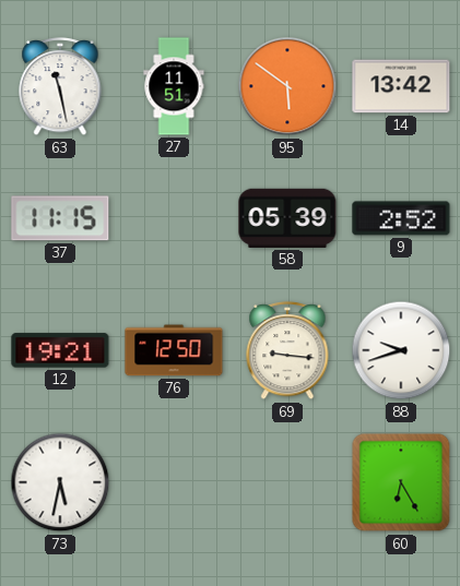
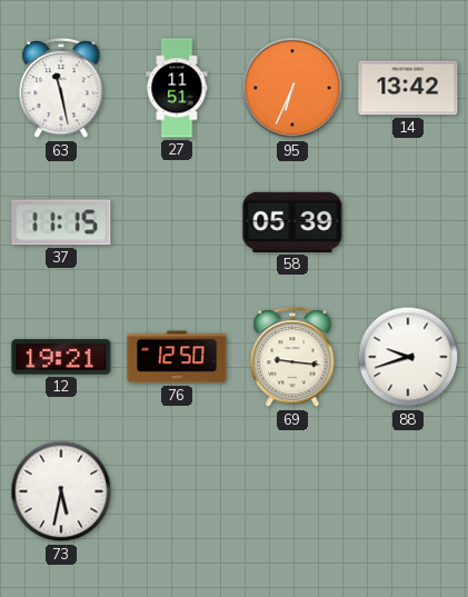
95: 5:51 -> 6:34 (292, 88)
9: 2:52 -> none (401, 218)
60: 6:25 -> none (401, 482)
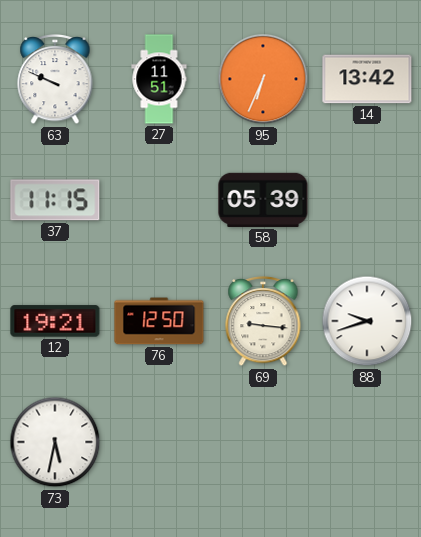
63: 11:28 -> 9:49 (55, 80)
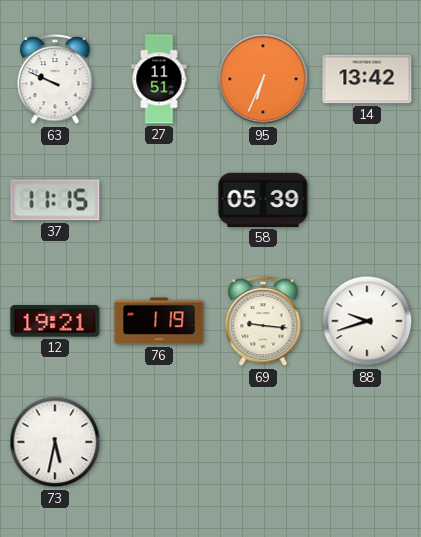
76: 12:50 -> 1:19 (159, 321)
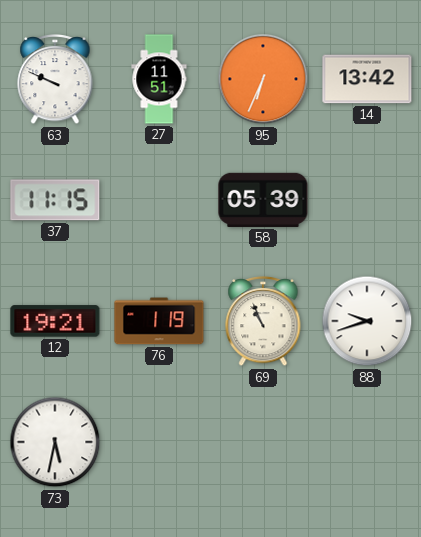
69: 9:16 -> 10:56 (263, 322)
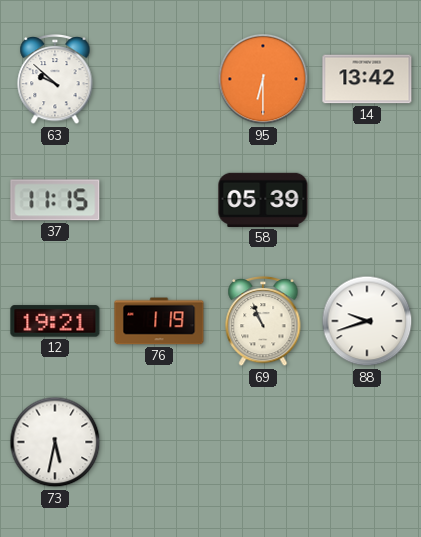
63: 9:49 -> 9:52 (55, 80)
27: 11:51 -> none (159, 79)
95: 6:34 -> 6:30 (263, 79)
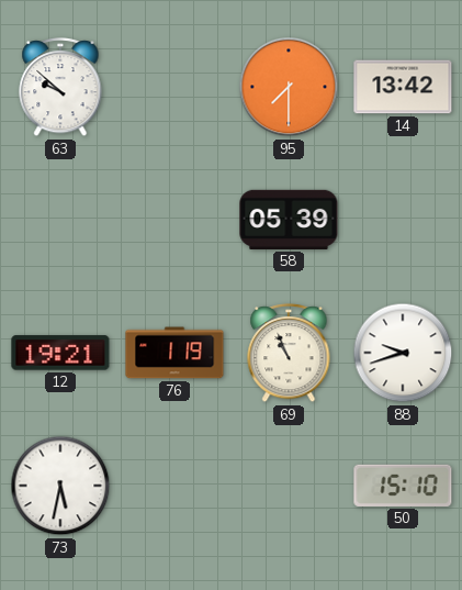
95: 6:30 -> 7:30 (289, 87)
37: 11:15 -> none (55, 200)
50: none -> 15:10 (403, 486)
